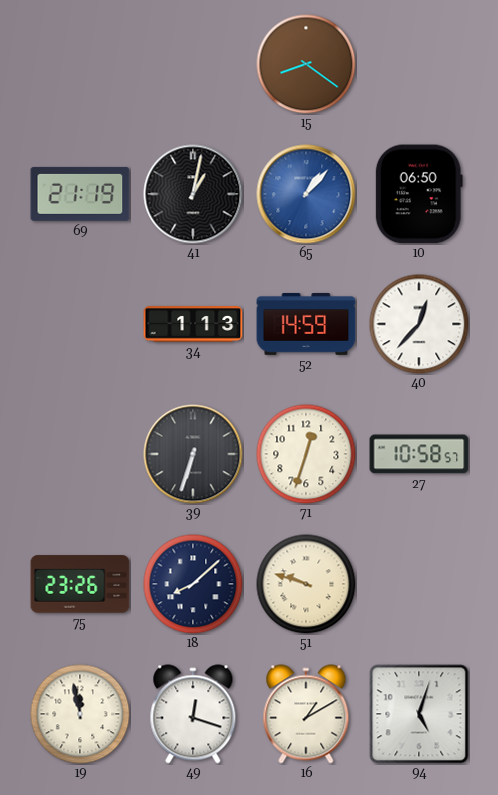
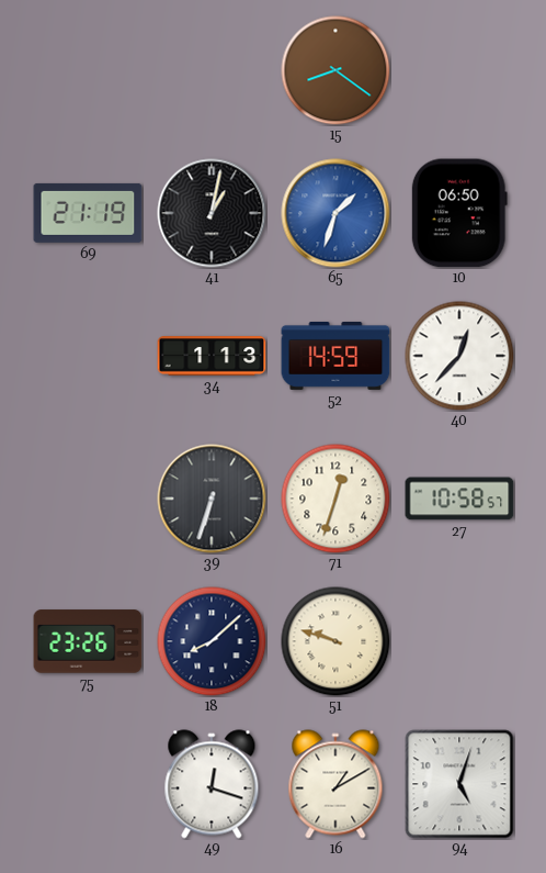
65: 1:07 -> 1:33 (335, 213)
19: 11:58 -> none (80, 714)
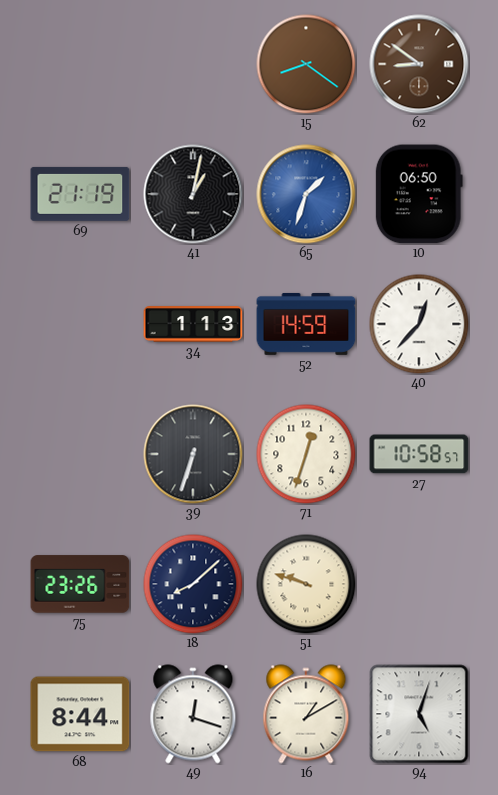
62: none -> 8:51 (419, 64)
68: none -> 8:44 (80, 714)
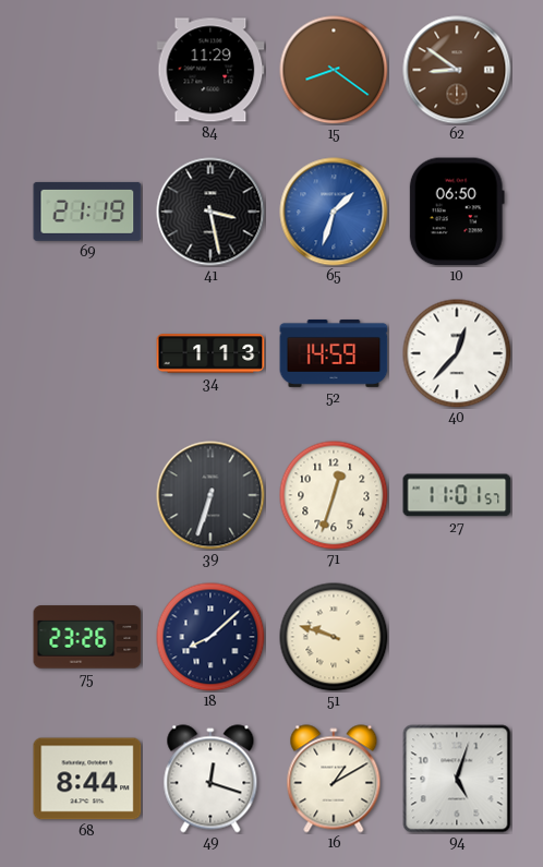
84: none -> 11:29 (210, 70)
41: 1:02 -> 3:28 (210, 212)
27: 10:58 -> 11:01 (457, 495)
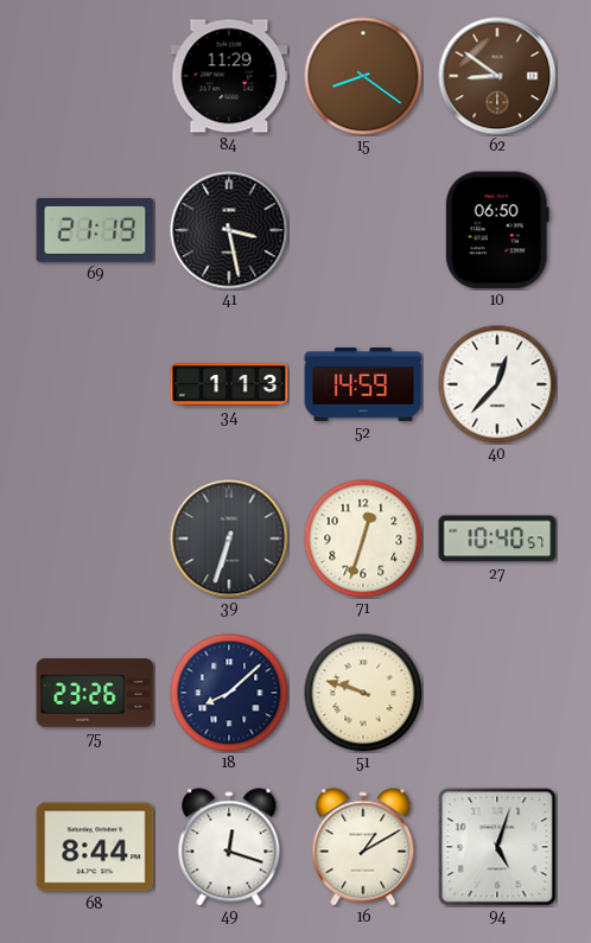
65: 1:33 -> none (334, 212)
27: 11:01 -> 10:40 (497, 539)
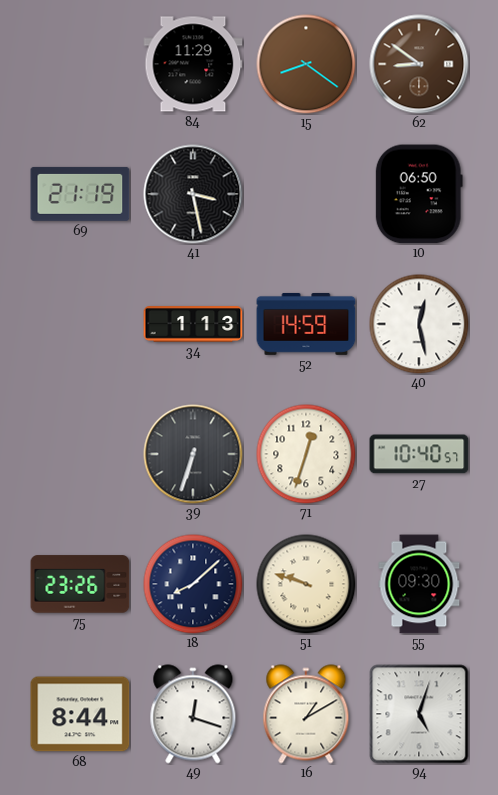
40: 12:37 -> 12:28 (419, 324)
55: none -> 09:30 (419, 584)
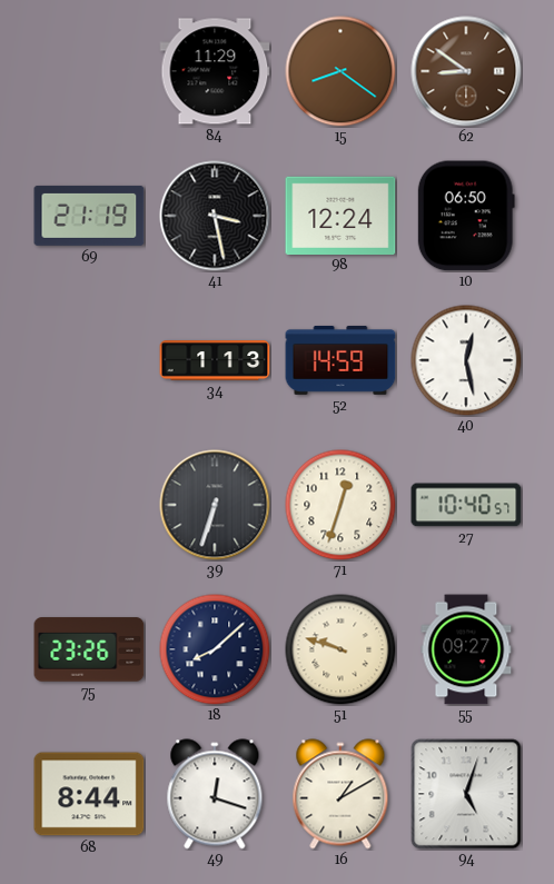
98: none -> 12:24 (340, 215)
55: 09:30 -> 09:27 (466, 649)
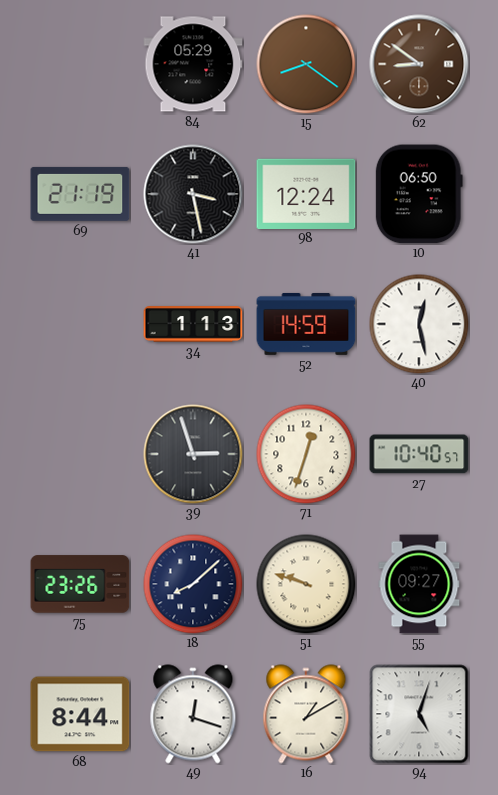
84: 11:29 -> 05:29 (193, 64)
39: 6:33 -> 2:57 (193, 454)
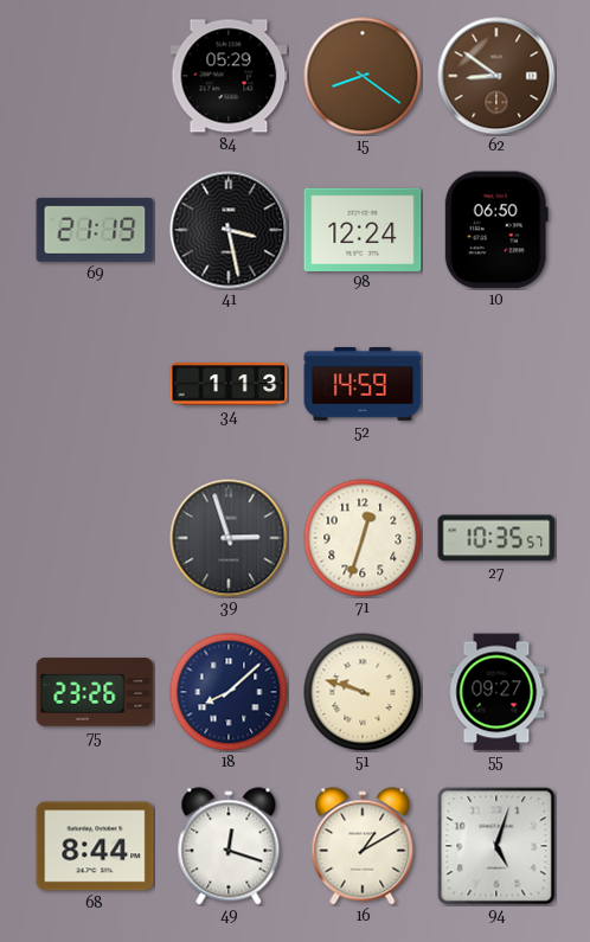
40: 12:28 -> none (419, 324)
27: 10:40 -> 10:35 (496, 538)
